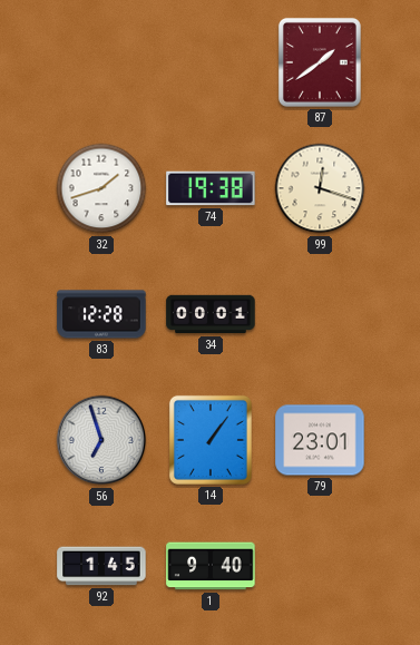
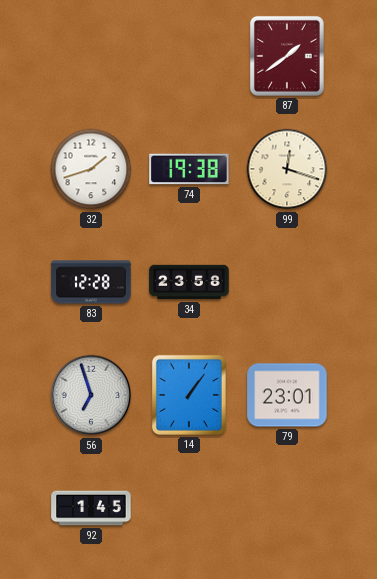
34: 00:01 -> 23:58 (189, 282)
1: 9:40 -> none (211, 566)
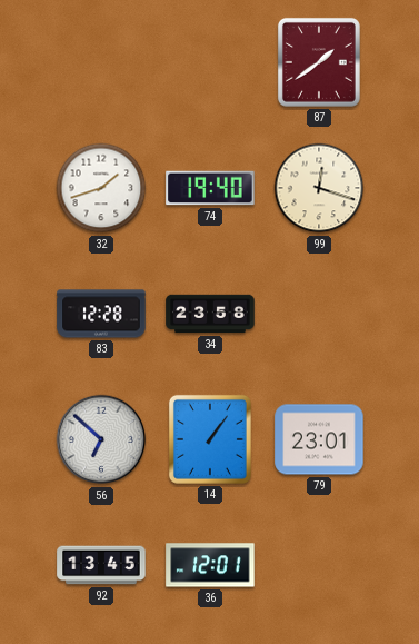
74: 19:38 -> 19:40 (210, 188)
56: 6:57 -> 6:52 (101, 439)
92: 1:45 -> 13:45 (101, 565)
36: none -> 12:01 (210, 565)
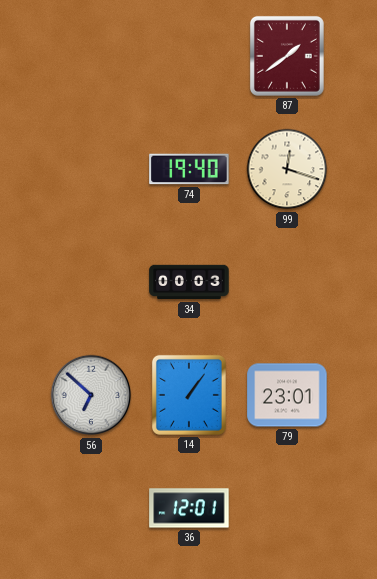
32: 1:42 -> none (101, 188)
83: 12:28 -> none (101, 314)
34: 23:58 -> 00:03 (189, 282)
92: 13:45 -> none (101, 565)
